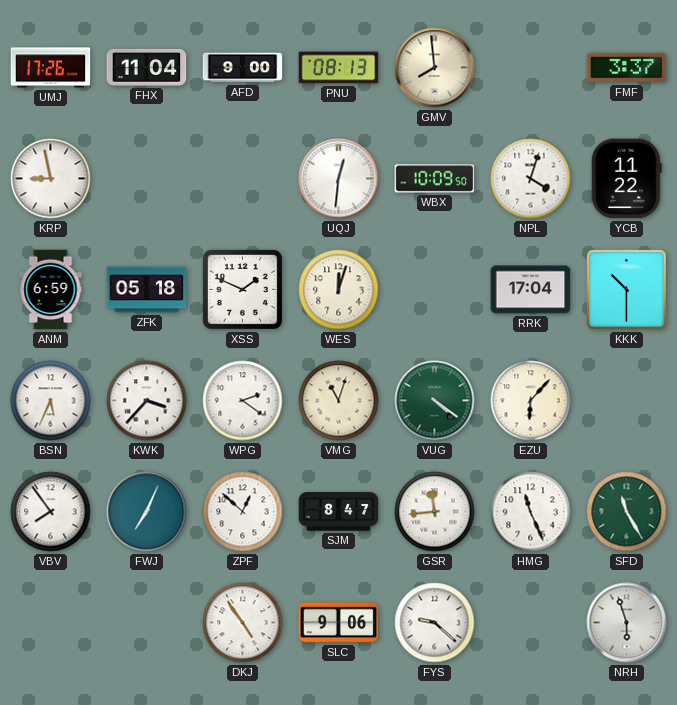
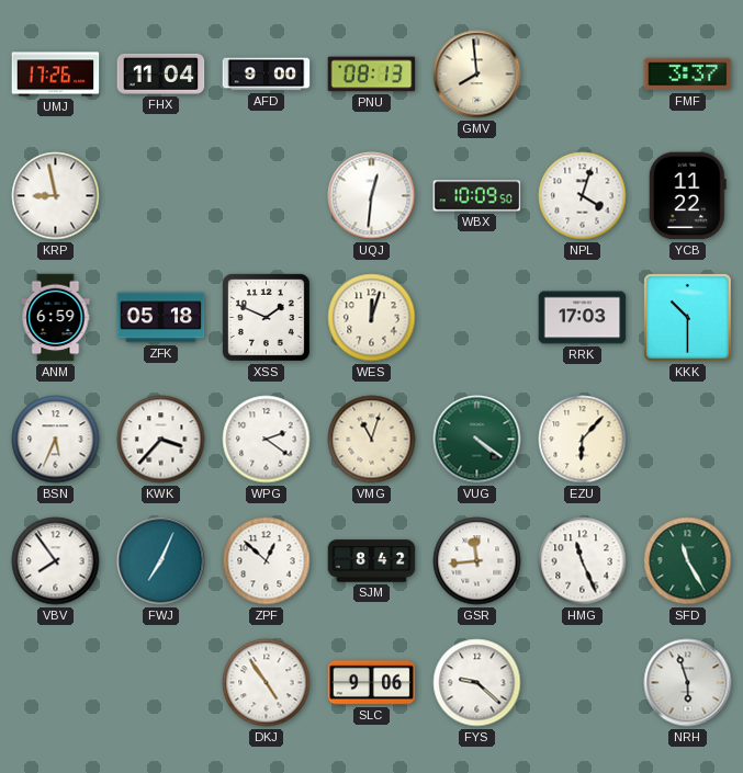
RRK: 17:04 -> 17:03 (583, 318)
SJM: 8:47 -> 8:42 (372, 561)
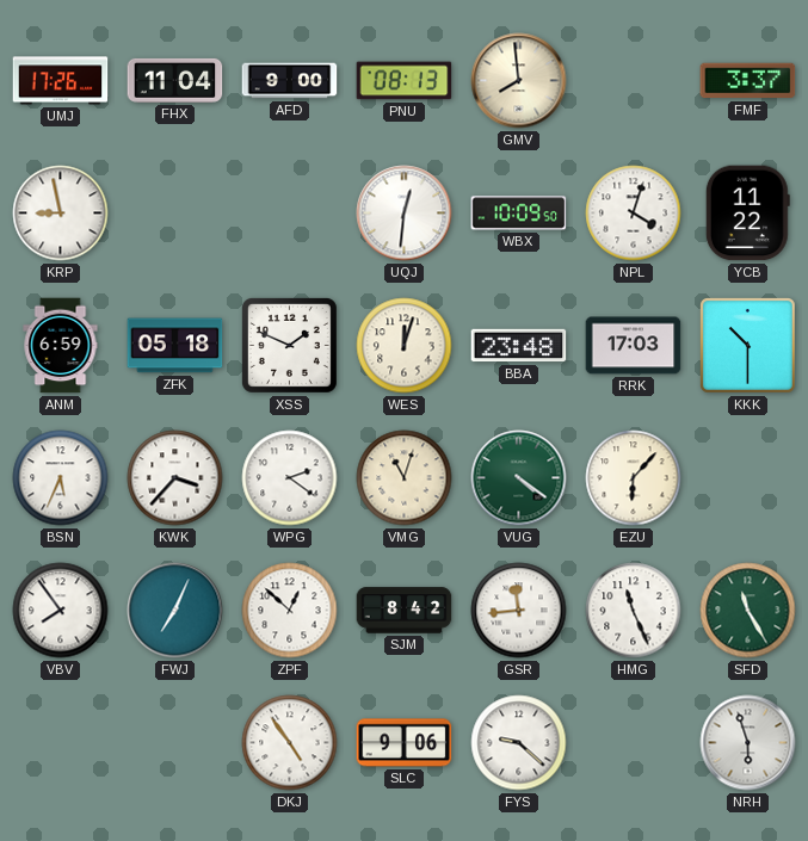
BBA: none -> 23:48 (519, 346)
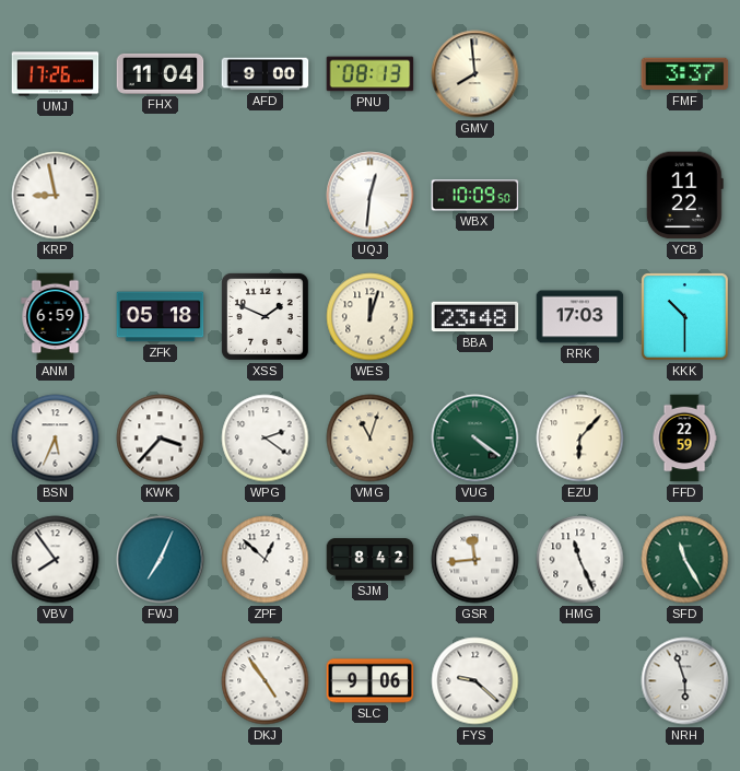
NPL: 4:03 -> none (634, 214)
FFD: none -> 22:59 (684, 439)
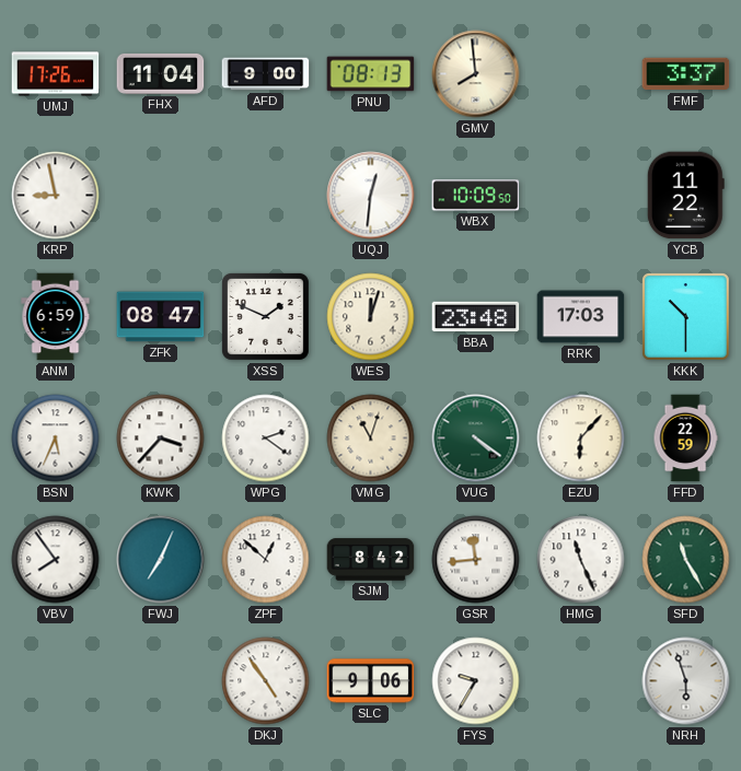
ZFK: 05:18 -> 08:47 (161, 317)
FYS: 9:22 -> 9:35 (476, 681)
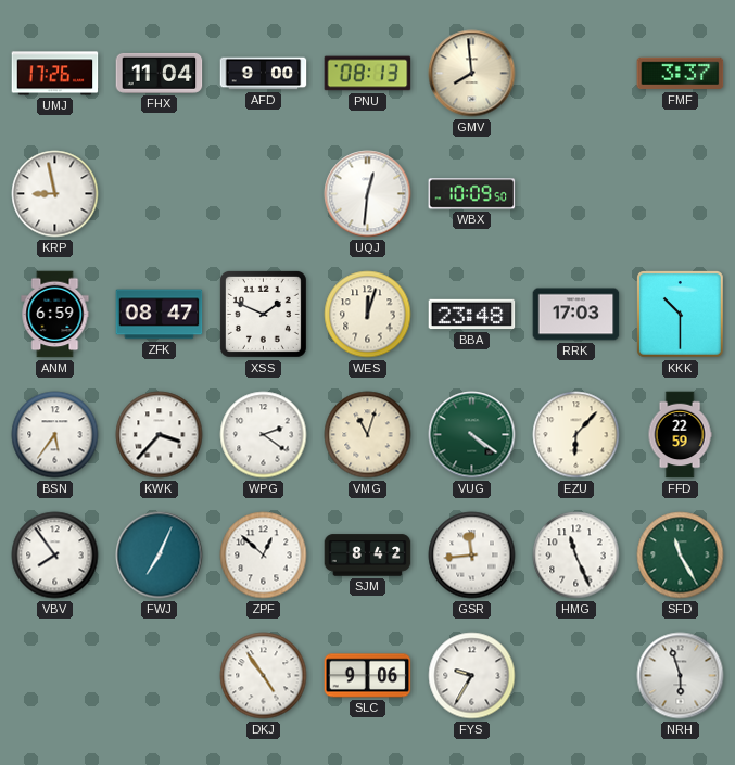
YCB: 11:22 -> none (685, 196)
BSN: 5:34 -> 5:36 (55, 435)
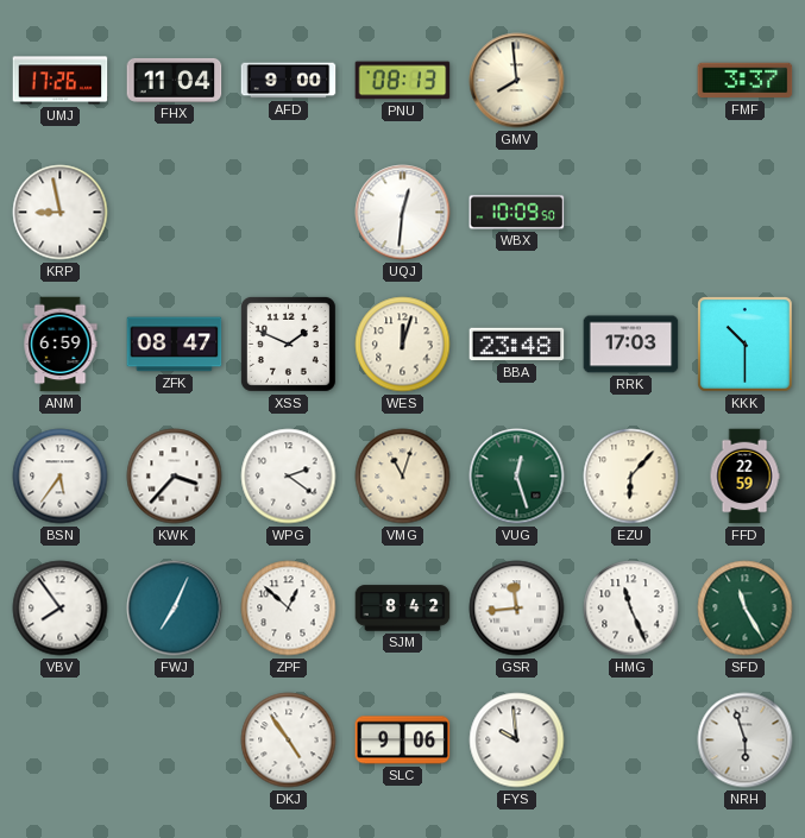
VUG: 4:21 -> 12:27 (517, 477)
FYS: 9:35 -> 9:59 (517, 741)
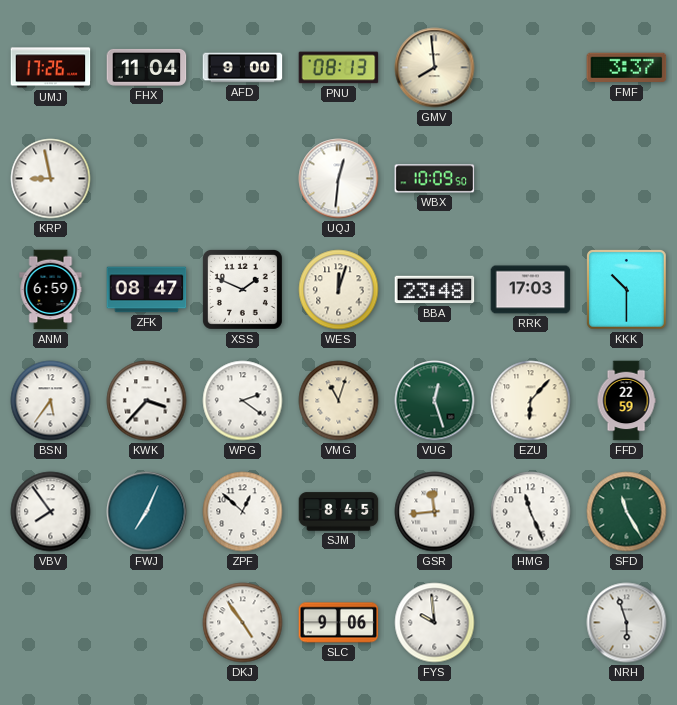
SJM: 8:42 -> 8:45 (339, 512)
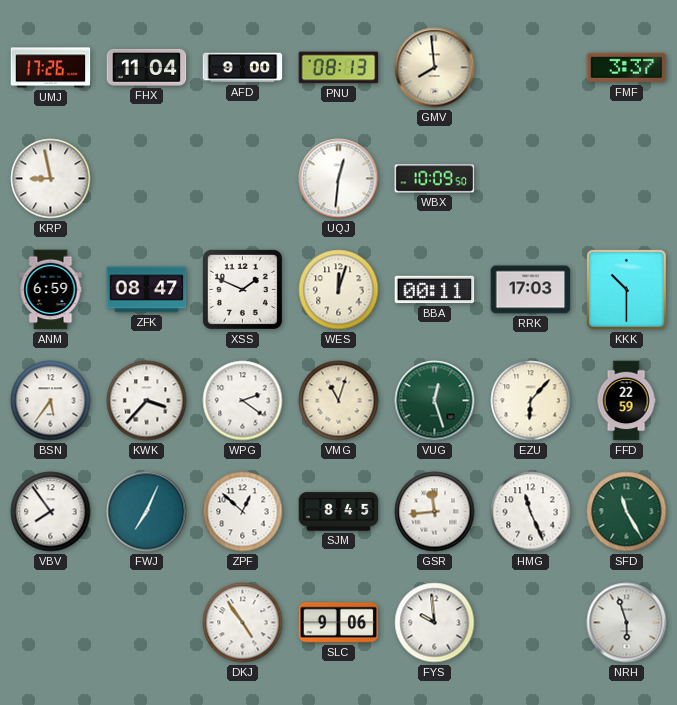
BBA: 23:48 -> 00:11 (435, 290)
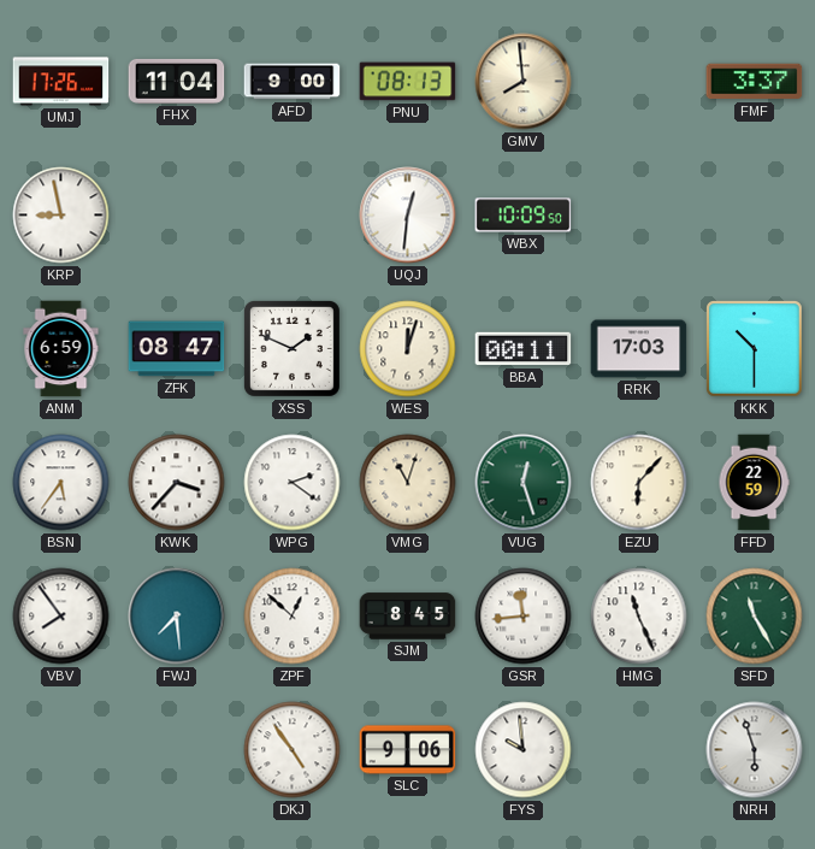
FWJ: 7:04 -> 7:29 (177, 617)
